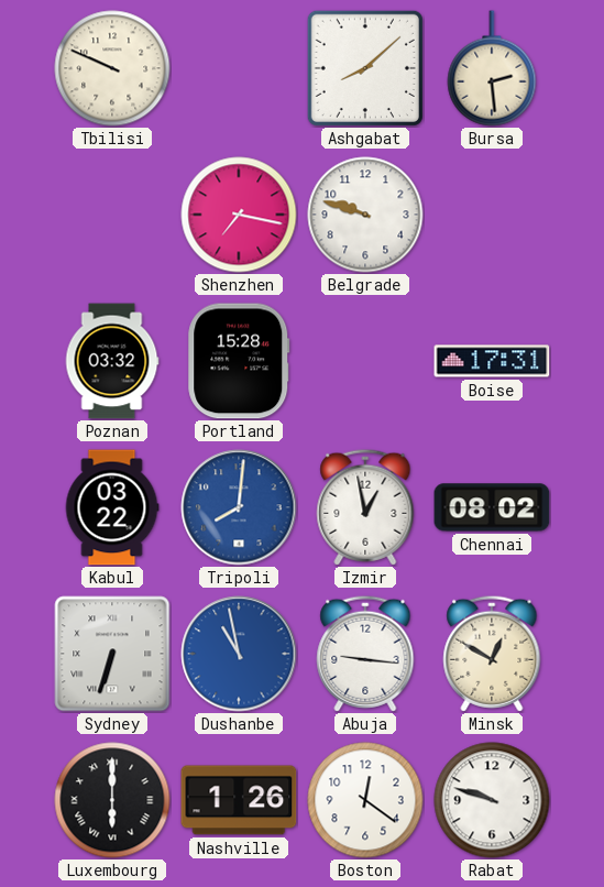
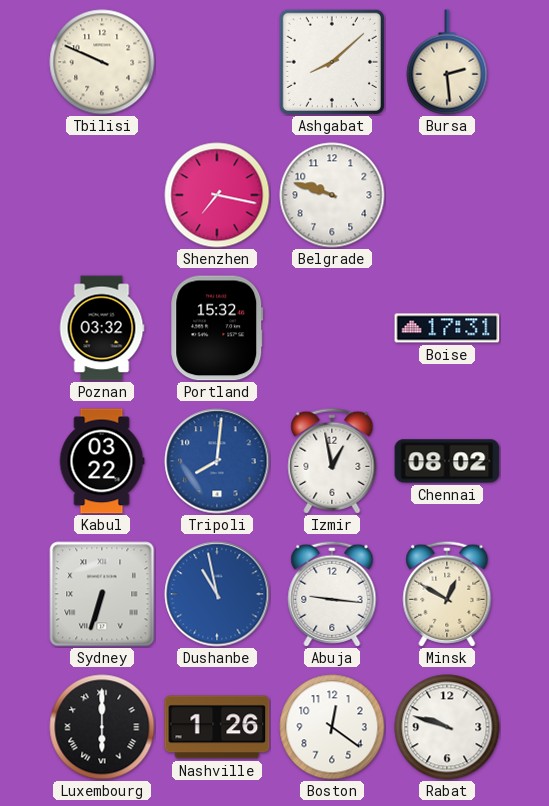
Portland: 15:28 -> 15:32 (217, 328)
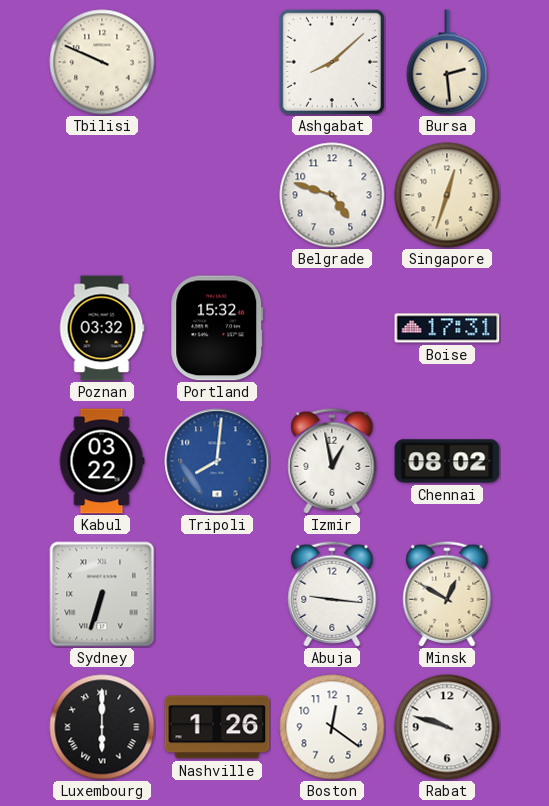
Shenzhen: 7:17 -> none (217, 195)
Belgrade: 9:48 -> 4:48 (332, 195)
Singapore: none -> 12:33 (447, 195)
Dushanbe: 10:58 -> none (217, 594)
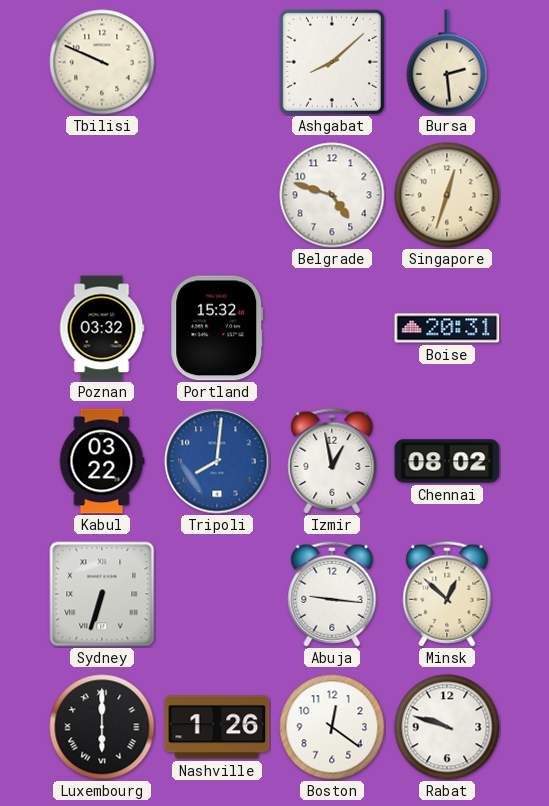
Boise: 17:31 -> 20:31 (447, 328)
Minsk: 12:50 -> 12:52 (447, 594)
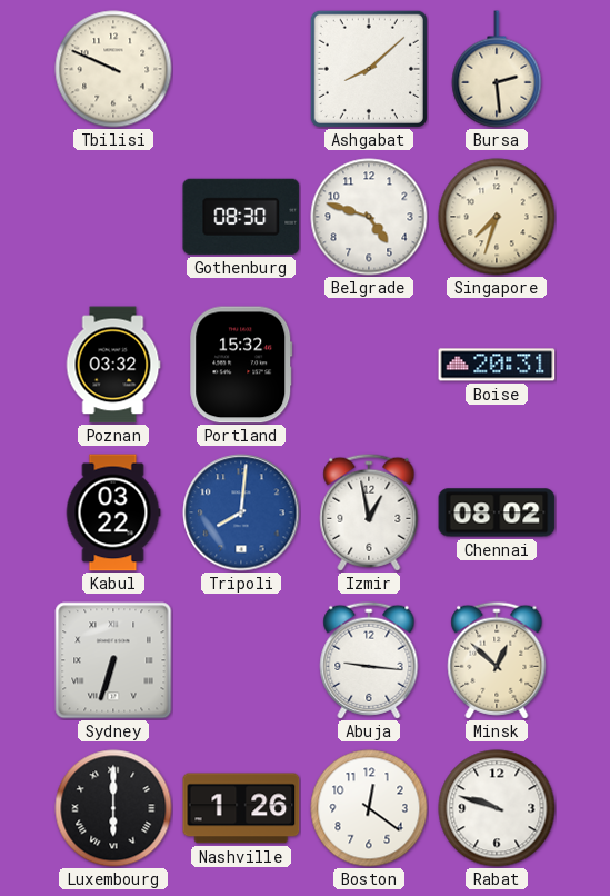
Gothenburg: none -> 08:30 (241, 217)
Singapore: 12:33 -> 7:33 (497, 217)
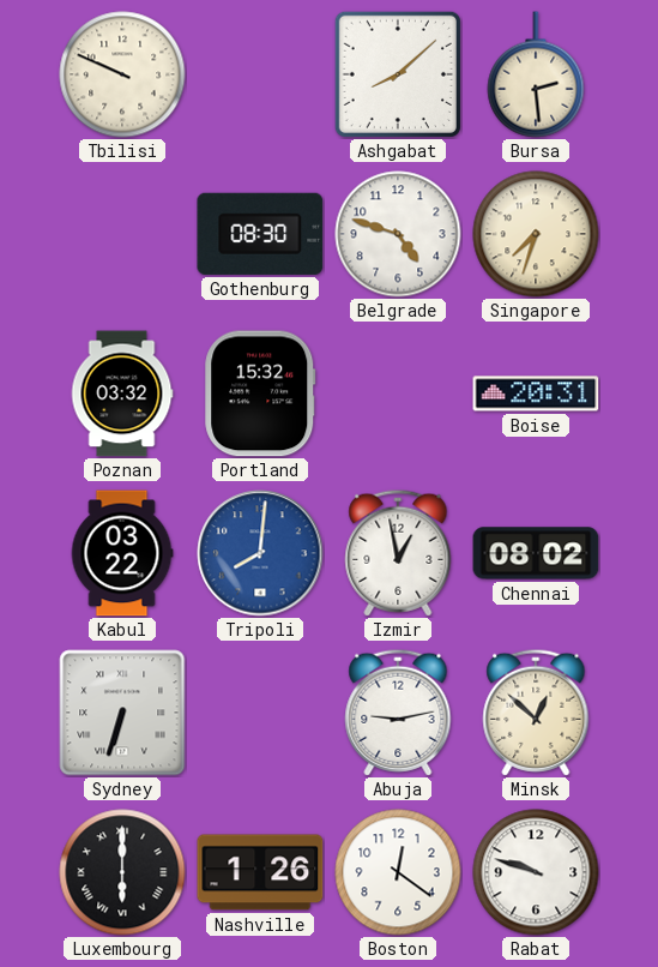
Abuja: 9:16 -> 9:13 (398, 713)
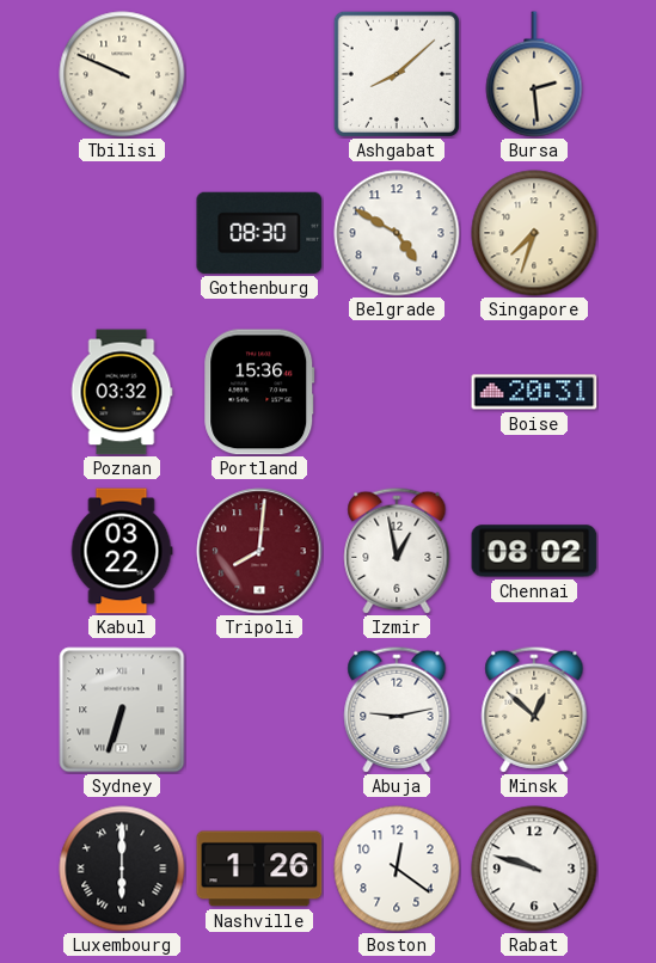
Belgrade: 4:48 -> 4:50 (397, 233)
Portland: 15:32 -> 15:36 (259, 392)
Tripoli dial: blue -> burgundy (259, 551)
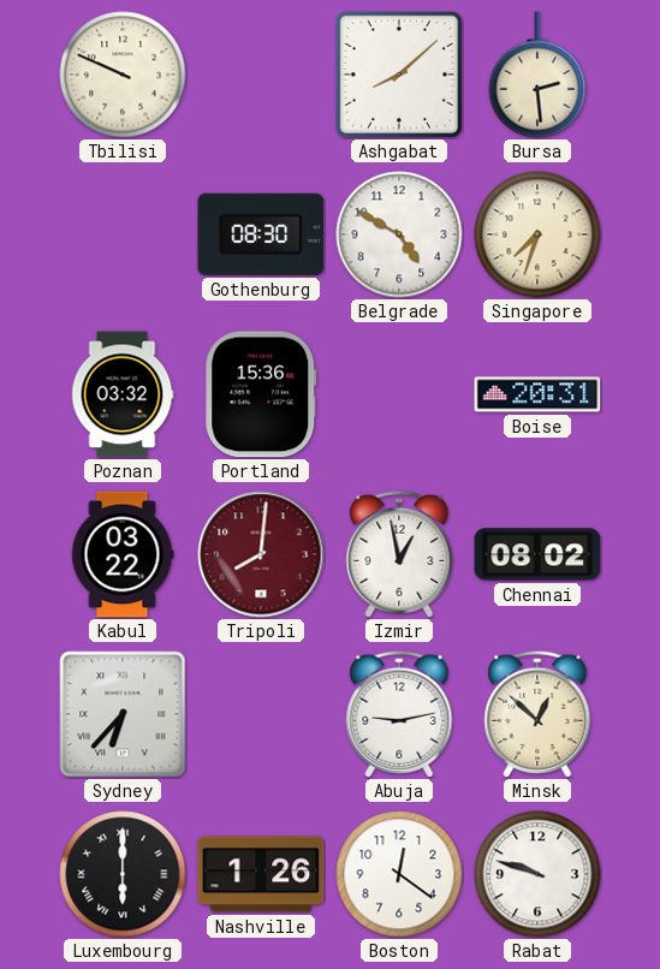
Sydney: 6:33 -> 6:37 (123, 714)
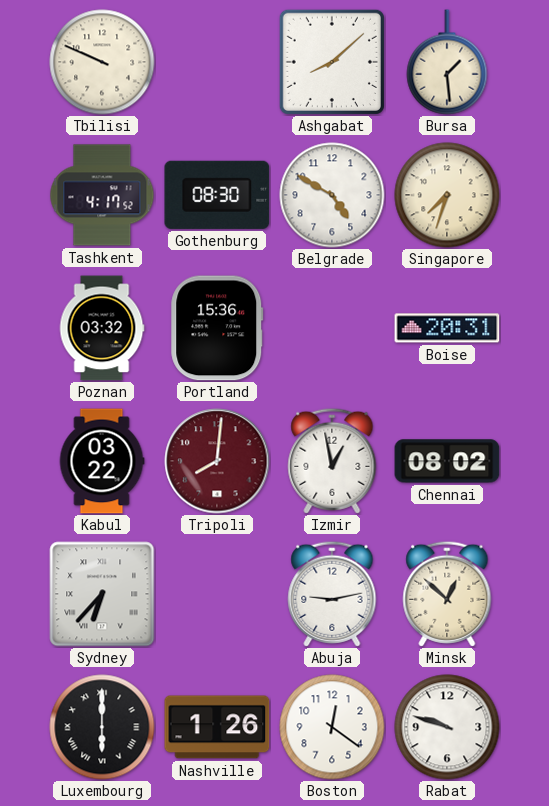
Bursa: 2:29 -> 1:29 (447, 62)
Tashkent: none -> 4:17 (102, 195)
